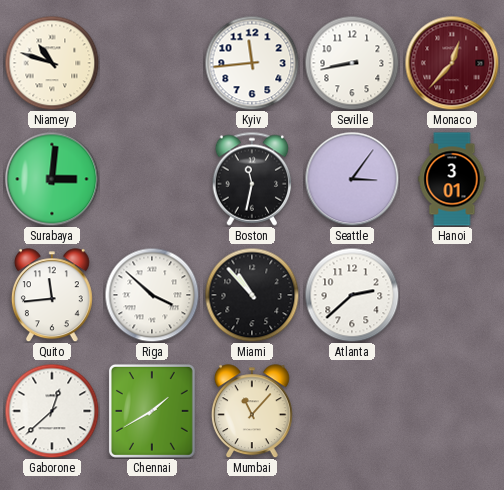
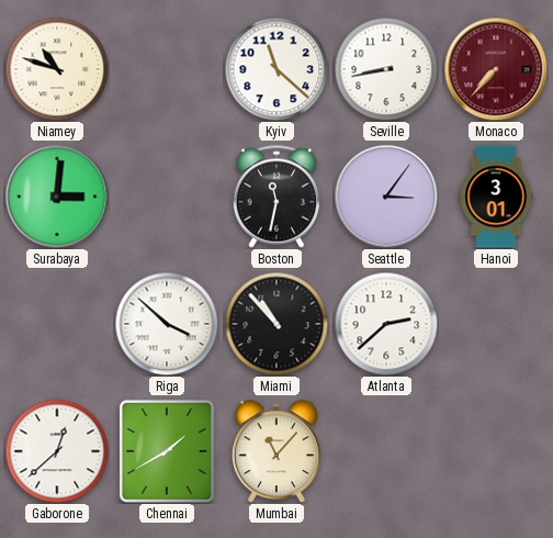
Kyiv: 11:44 -> 11:22 (276, 69)
Monaco: 12:37 -> 7:37 (496, 69)
Quito: 11:44 -> none (52, 295)
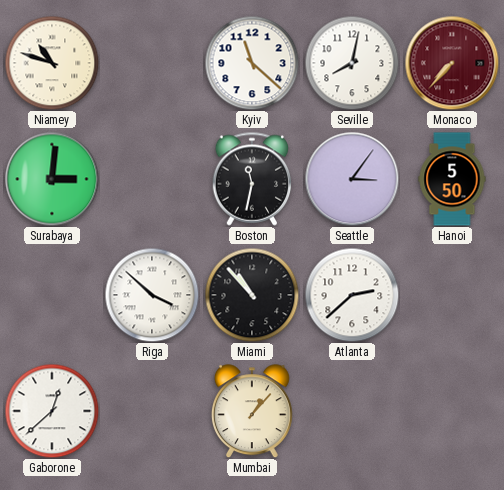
Seville: 8:43 -> 8:02 (352, 63)
Hanoi: 3:01 -> 5:50 (452, 179)
Chennai: 1:40 -> none (167, 451)
Mumbai: 11:07 -> 1:07 (252, 411)
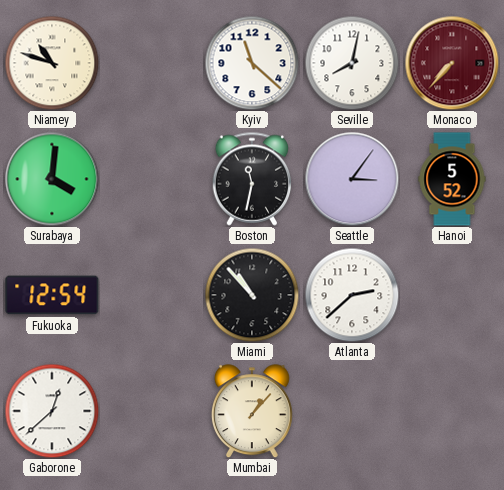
Surabaya: 3:01 -> 4:01 (52, 179)
Hanoi: 5:50 -> 5:52 (452, 179)
Fukuoka: none -> 12:54 (52, 295)
Riga: 3:52 -> none (152, 295)
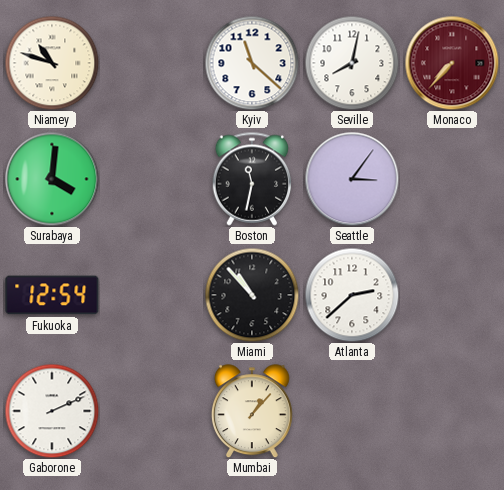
Hanoi: 5:52 -> none (452, 179)
Gaborone: 12:38 -> 2:11 (52, 411)
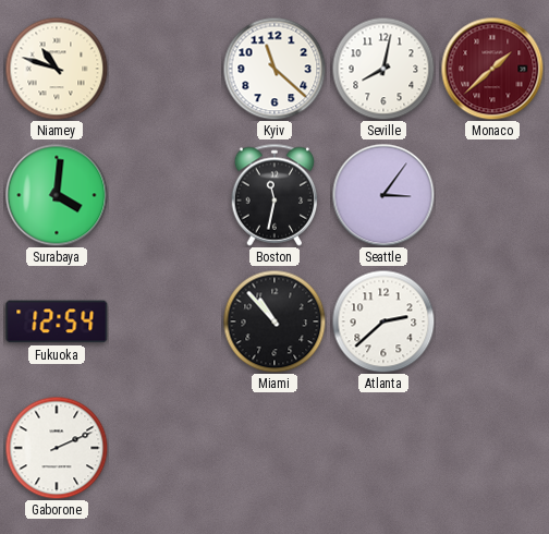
Monaco: 7:37 -> 1:38 (492, 69)
Mumbai: 1:07 -> none (252, 411)
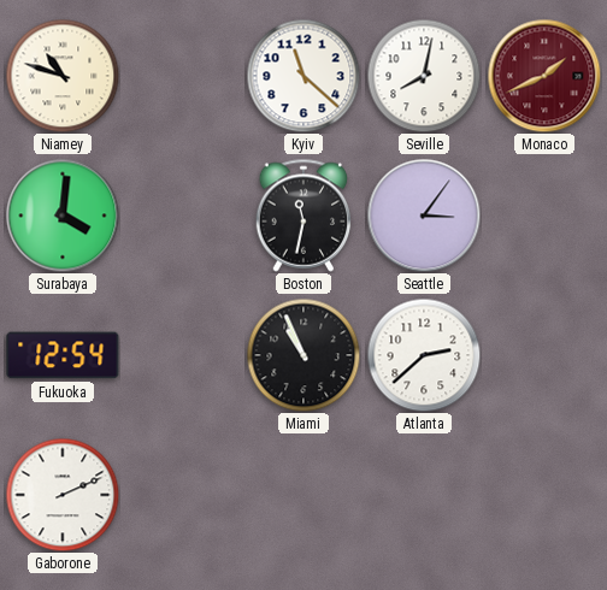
Monaco: 1:38 -> 1:41 (544, 76)
Miami: 10:53 -> 10:56 (303, 355)
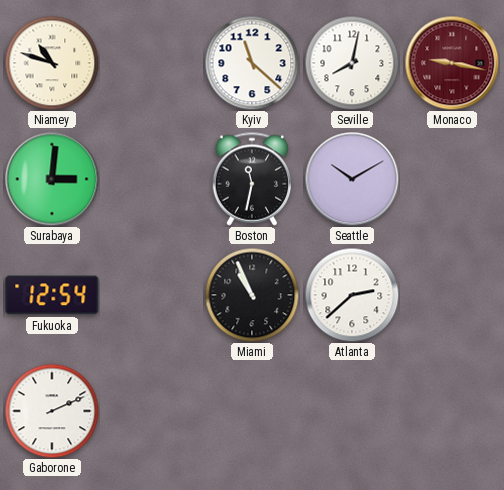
Monaco: 1:41 -> 9:17 (452, 63)
Surabaya: 4:01 -> 3:01 (52, 179)
Seattle: 3:06 -> 10:10 (352, 179)
